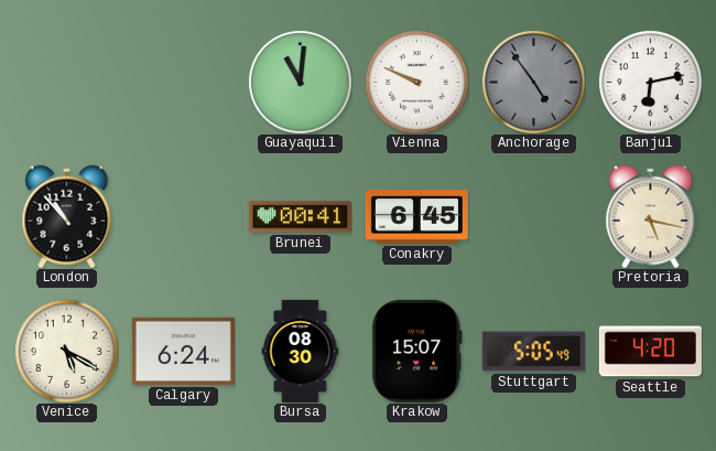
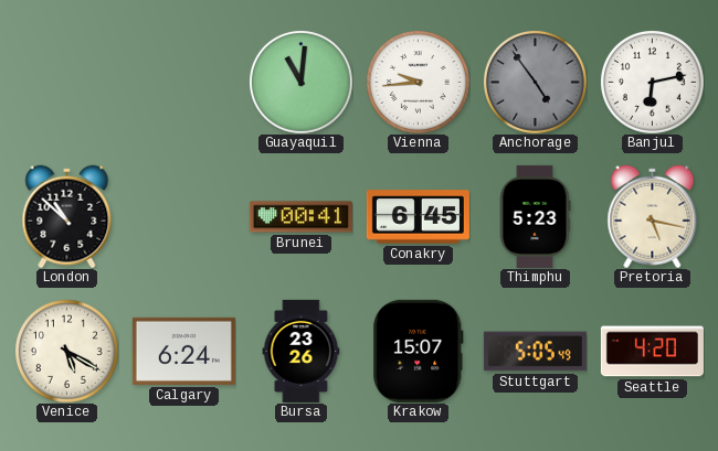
Vienna: 9:49 -> 9:44 (418, 82)
London: 10:53 -> 10:52 (67, 216)
Thimphu: none -> 5:23 (535, 216)
Bursa: 08:30 -> 23:26 (302, 351)
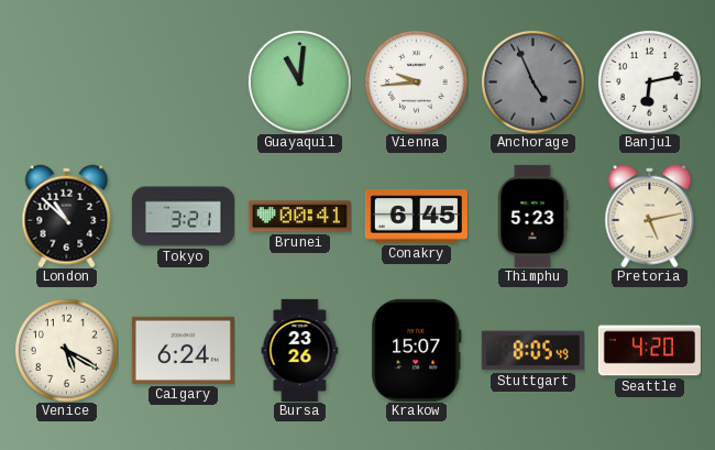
Anchorage: 4:54 -> 4:56 (532, 81)
Tokyo: none -> 3:21 (183, 217)
Pretoria: 5:17 -> 5:13 (650, 216)
Stuttgart: 5:05 -> 8:05 (532, 351)
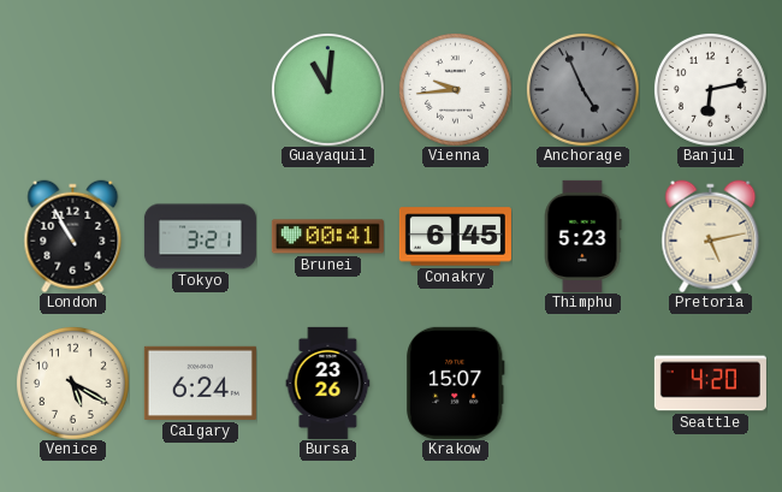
London: 10:52 -> 10:55 (73, 236)
Stuttgart: 8:05 -> none (532, 351)
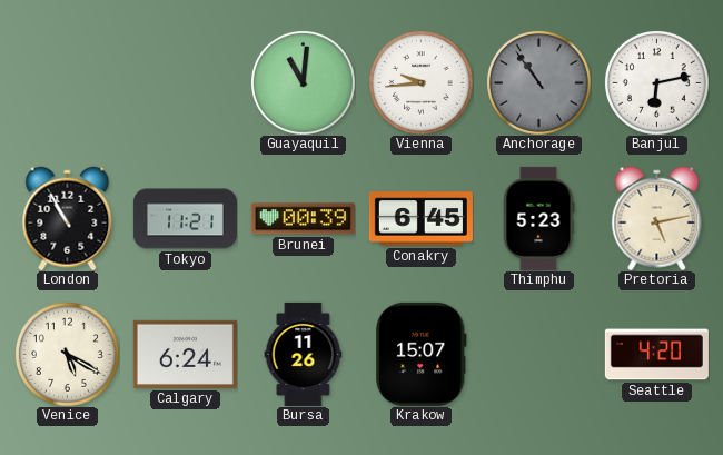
Anchorage: 4:56 -> 10:54 (538, 82)
Tokyo: 3:21 -> 11:21 (185, 219)
Brunei: 00:41 -> 00:39 (303, 219)
Bursa: 23:26 -> 11:26 (304, 354)
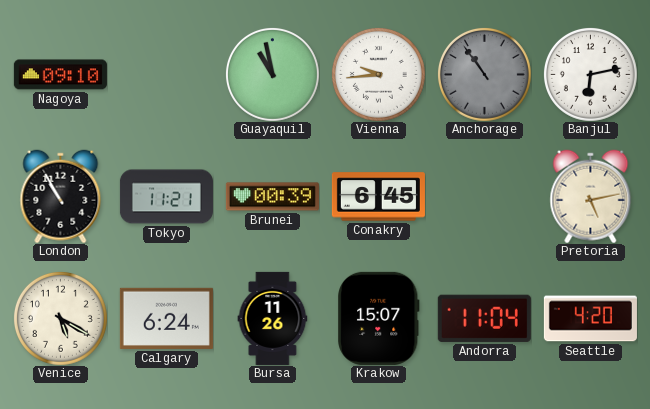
Nagoya: none -> 09:10 (60, 75)
Guayaquil: 11:01 -> 10:58 (272, 74)
Thimphu: 5:23 -> none (538, 218)
Andorra: none -> 11:04 (484, 318)
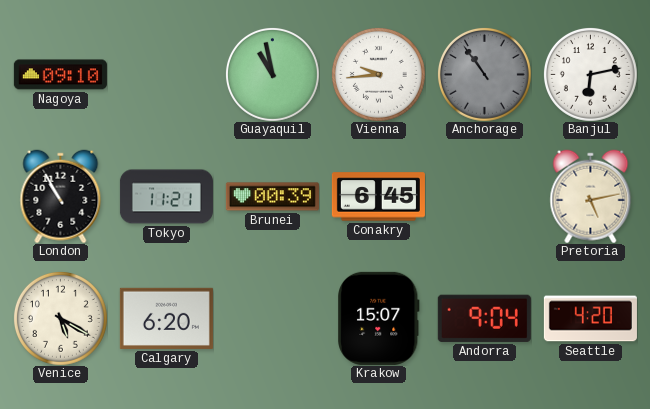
Calgary: 6:24 -> 6:20 (166, 318)
Bursa: 11:26 -> none (273, 318)
Andorra: 11:04 -> 9:04 (484, 318)
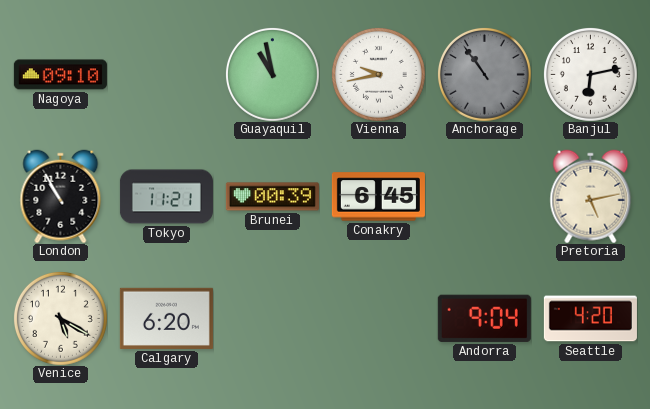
Vienna: 9:44 -> 9:43 (378, 74)
Krakow: 15:07 -> none (379, 318)
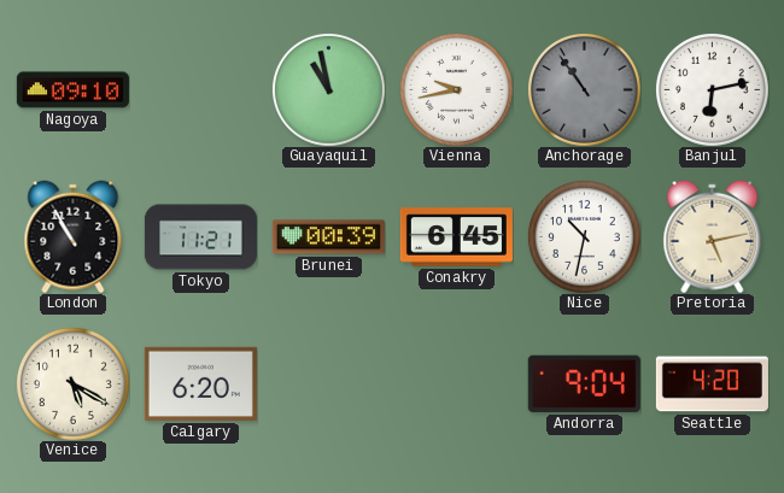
Nice: none -> 10:32 (584, 236)
